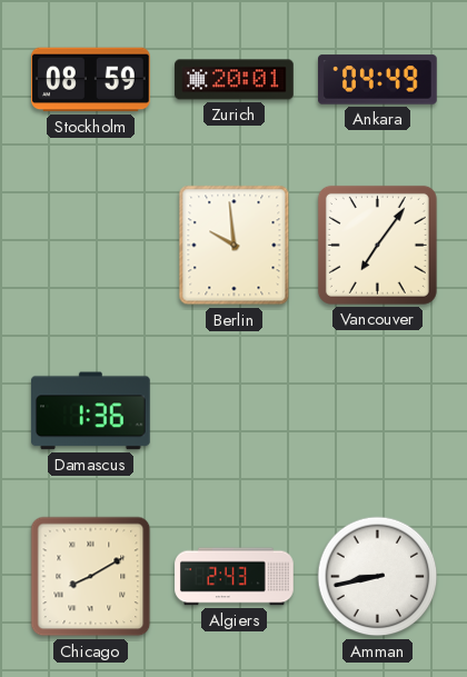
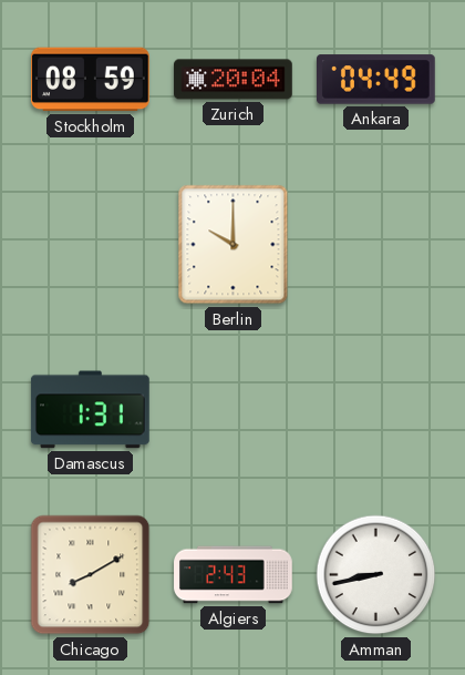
Zurich: 20:01 -> 20:04 (234, 80)
Berlin: 9:59 -> 10:00 (234, 245)
Vancouver: 7:06 -> none (377, 245)
Damascus: 1:36 -> 1:31 (90, 410)
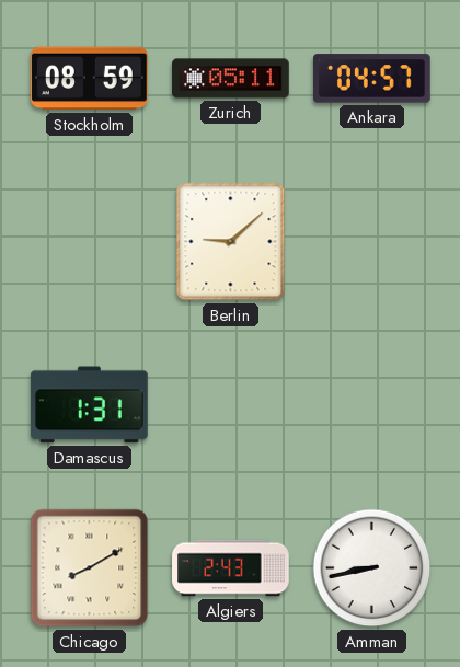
Zurich: 20:04 -> 05:11 (231, 79)
Ankara: 04:49 -> 04:57 (372, 79)
Berlin: 10:00 -> 9:08 (231, 242)
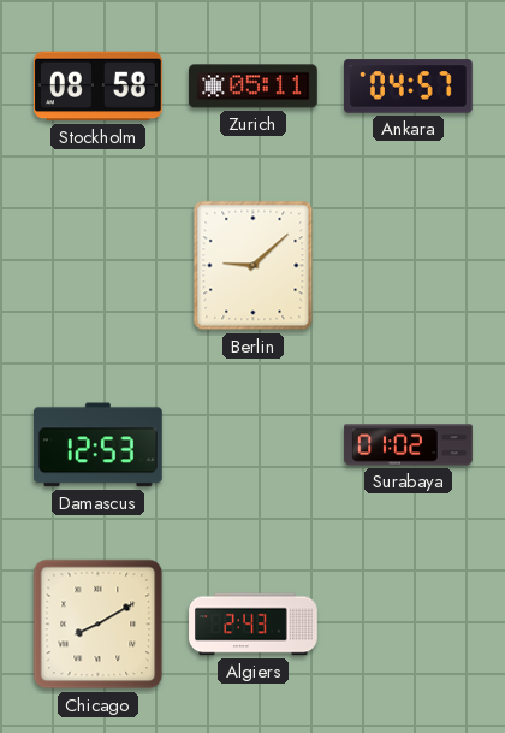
Stockholm: 08:59 -> 08:58 (99, 87)
Damascus: 1:31 -> 12:53 (97, 445)
Surabaya: none -> 01:02 (409, 445)
Amman: 8:43 -> none (372, 568)
